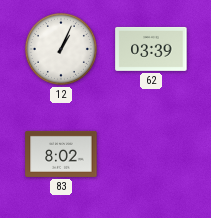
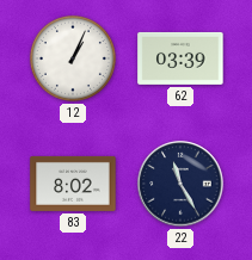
22: none -> 11:25 (180, 184)
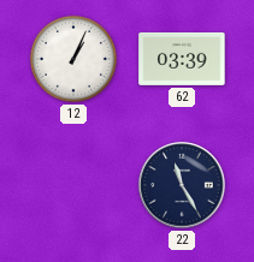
83: 8:02 -> none (73, 184)
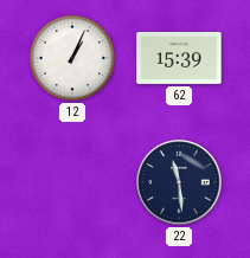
62: 03:39 -> 15:39 (179, 58)
22: 11:25 -> 11:29 (179, 182)
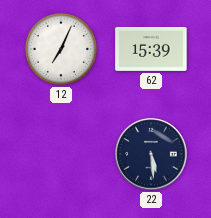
12: 1:04 -> 7:04 (61, 49)
22: 11:29 -> 5:29 (151, 154)
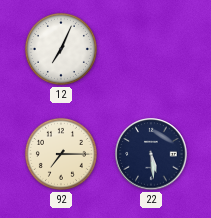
62: 15:39 -> none (151, 49)
92: none -> 7:15 (61, 154)
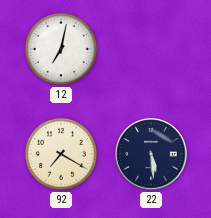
12: 7:04 -> 7:02 (61, 49)
92: 7:15 -> 7:20 (61, 154)
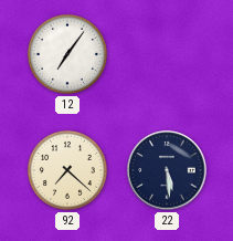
12: 7:02 -> 7:06 (67, 54)
92: 7:20 -> 7:22 (67, 170)
